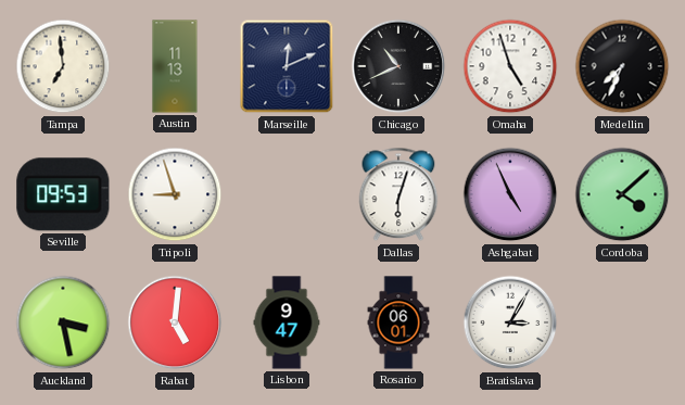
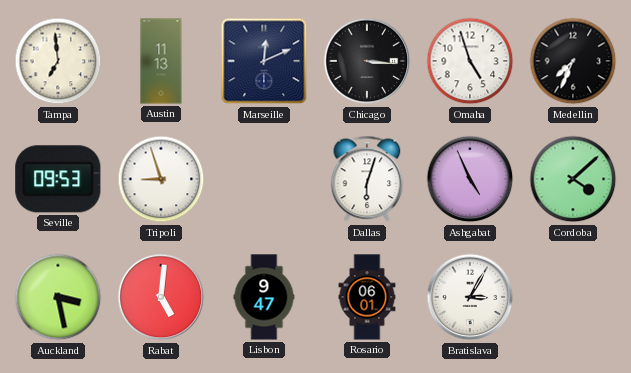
Chicago: 10:41 -> 3:16 (367, 61)
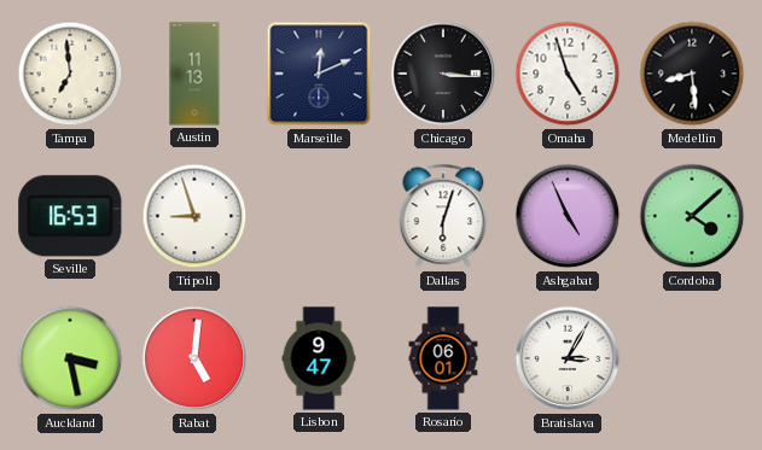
Medellin: 7:34 -> 8:29 (692, 74)
Seville: 09:53 -> 16:53 (70, 216)
